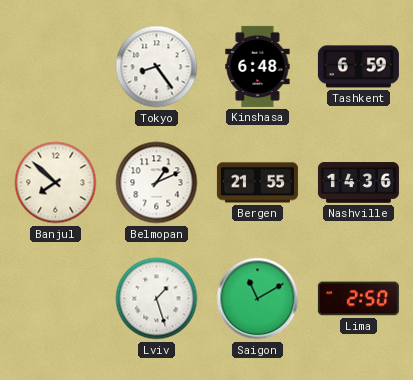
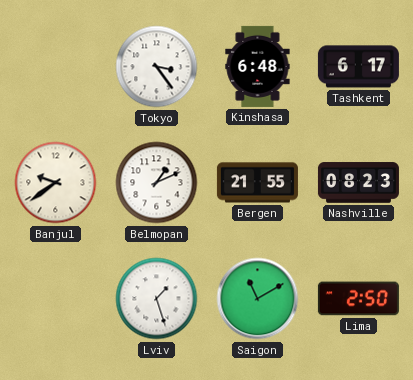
Tokyo: 8:24 -> 3:24 (157, 67)
Tashkent: 6:59 -> 6:17 (358, 67)
Banjul: 7:52 -> 9:39 (56, 183)
Nashville: 14:36 -> 08:23 (358, 183)
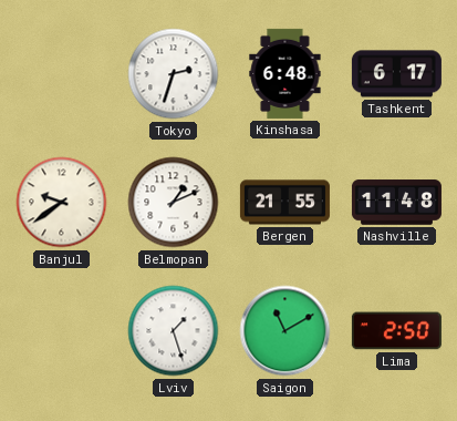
Tokyo: 3:24 -> 2:33 (174, 74)
Nashville: 08:23 -> 11:48 (396, 203)
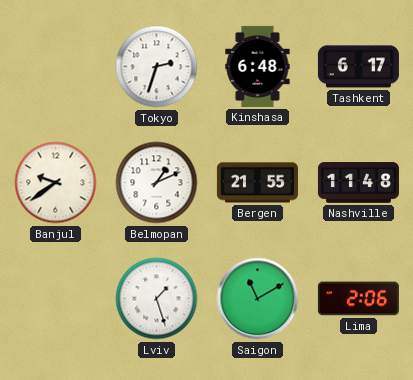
Lima: 2:50 -> 2:06 (358, 299)
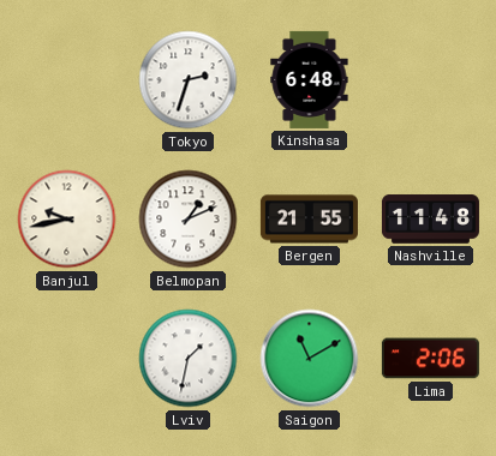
Tashkent: 6:17 -> none (358, 67)
Banjul: 9:39 -> 9:43 (67, 220)
Lviv: 1:27 -> 1:32 (189, 359)
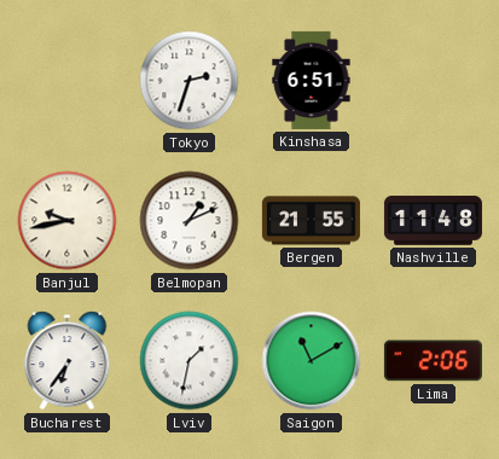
Kinshasa: 6:48 -> 6:51 (312, 80)
Bucharest: none -> 6:36 (68, 361)
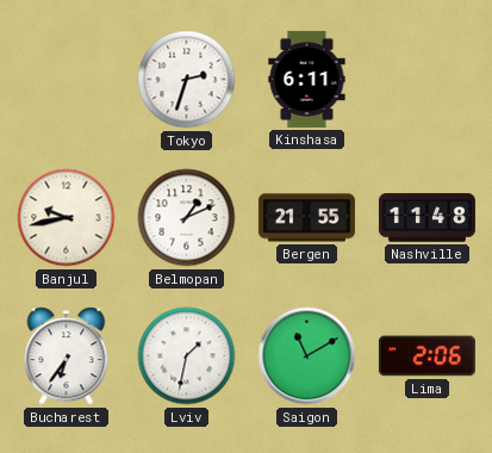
Kinshasa: 6:51 -> 6:11 (307, 79)
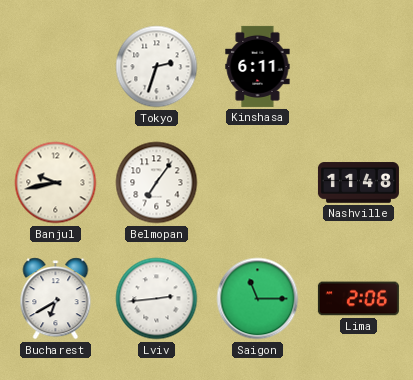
Belmopan: 1:11 -> 7:06 (157, 183)
Bergen: 21:55 -> none (306, 218)
Bucharest: 6:36 -> 6:40 (56, 299)
Lviv: 1:32 -> 2:44 (157, 299)
Saigon: 11:10 -> 11:15 (258, 299)
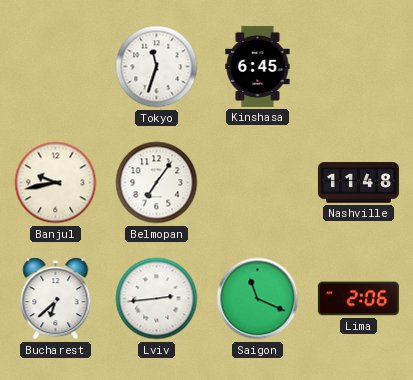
Tokyo: 2:33 -> 11:33 (157, 67)
Kinshasa: 6:11 -> 6:45 (258, 66)
Bucharest: 6:40 -> 6:38 (56, 299)
Saigon: 11:15 -> 11:19 (258, 299)
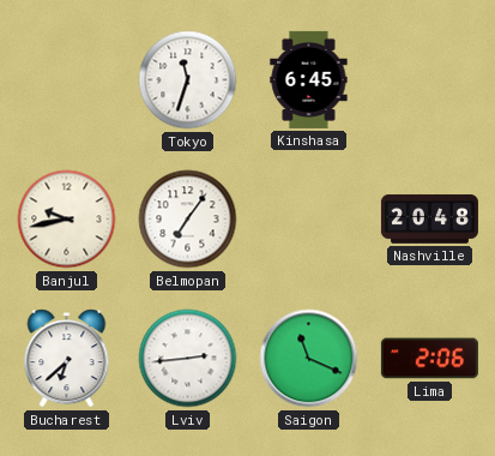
Nashville: 11:48 -> 20:48 (429, 220)
